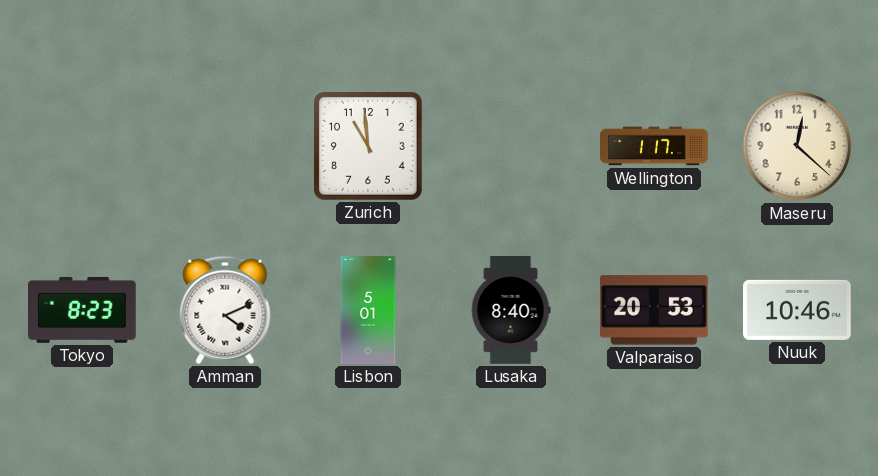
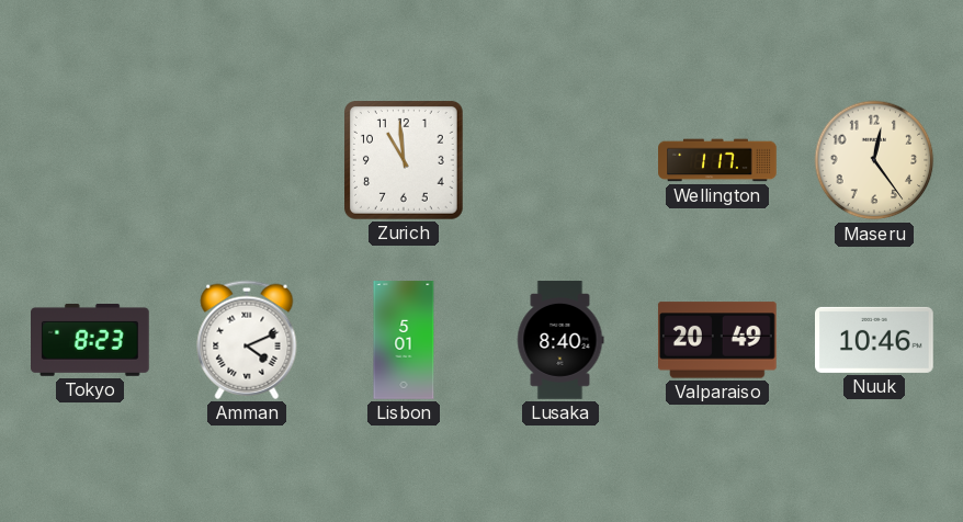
Maseru: 12:22 -> 12:24 (874, 160)
Valparaiso: 20:53 -> 20:49 (717, 340)
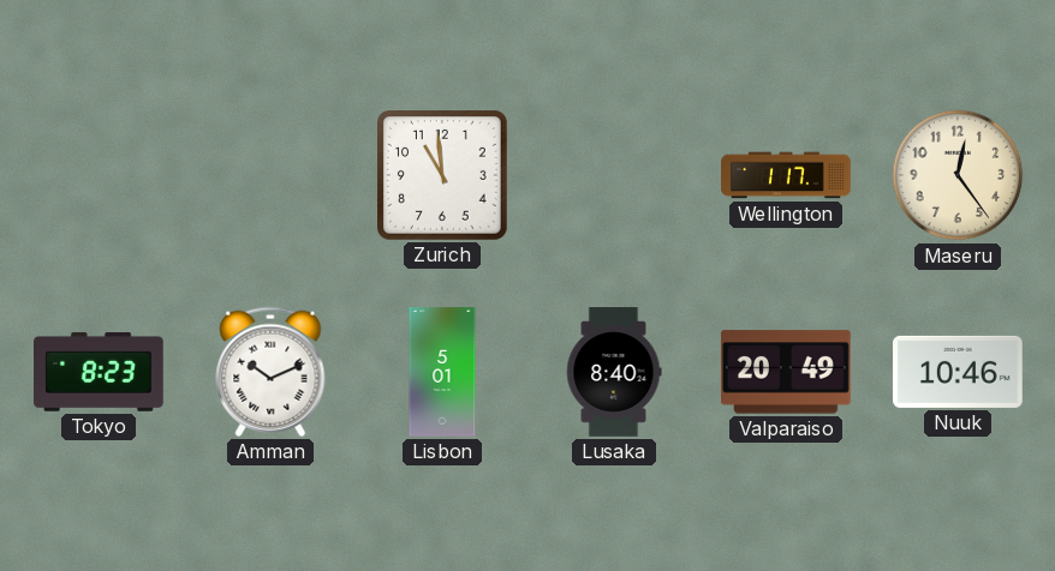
Amman: 4:11 -> 10:11 (270, 372)
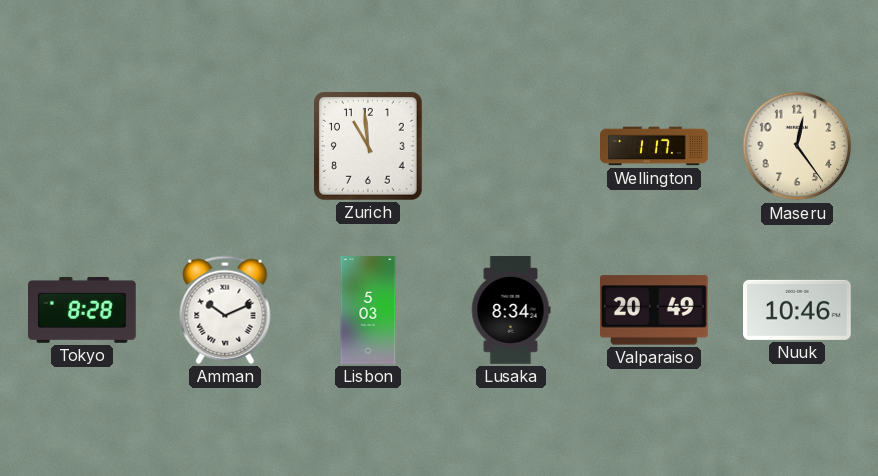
Tokyo: 8:23 -> 8:28 (83, 310)
Lisbon: 5:01 -> 5:03 (368, 310)
Lusaka: 8:40 -> 8:34 (511, 310)
